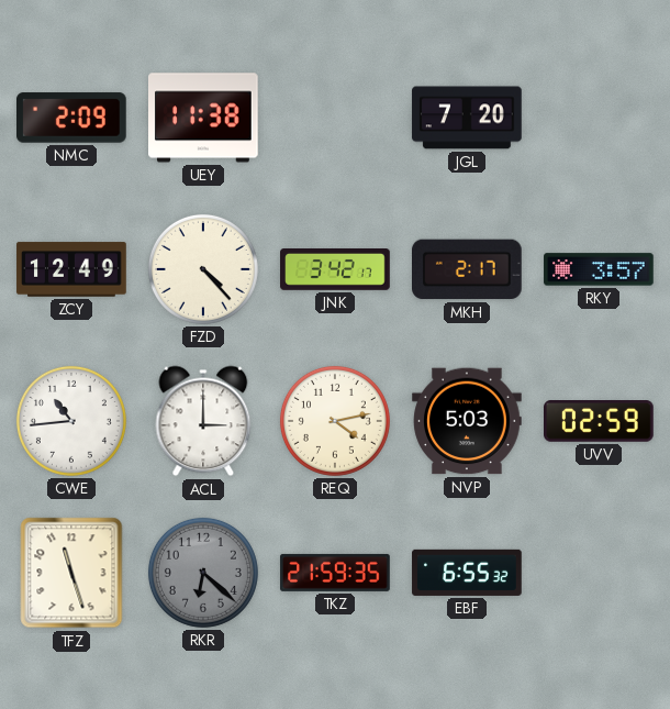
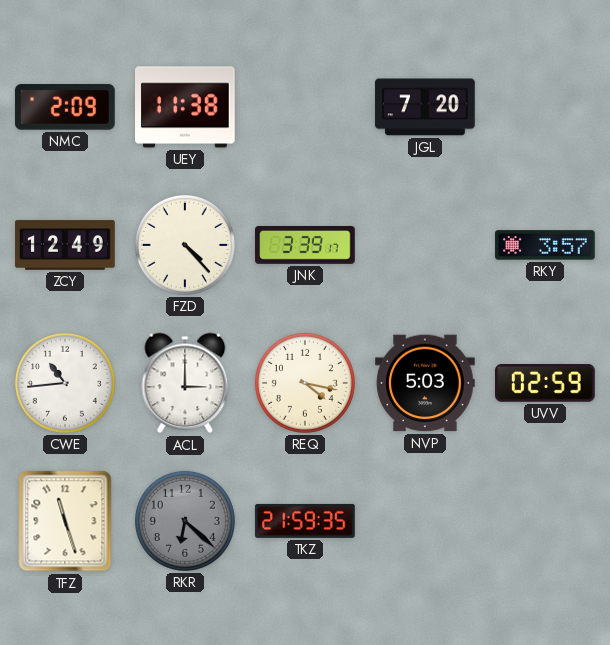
JNK: 3:42 -> 3:39 (305, 246)
MKH: 2:17 -> none (468, 269)
REQ: 4:13 -> 4:17 (305, 383)
EBF: 6:55 -> none (467, 573)
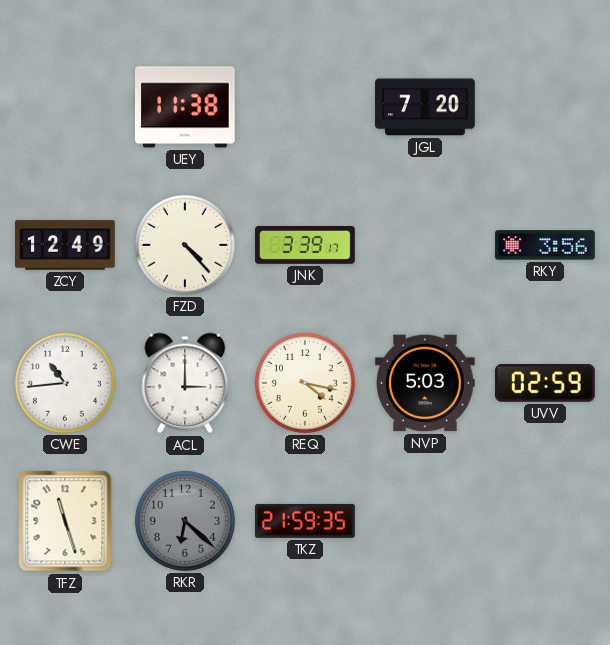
NMC: 2:09 -> none (66, 107)
RKY: 3:57 -> 3:56 (545, 245)
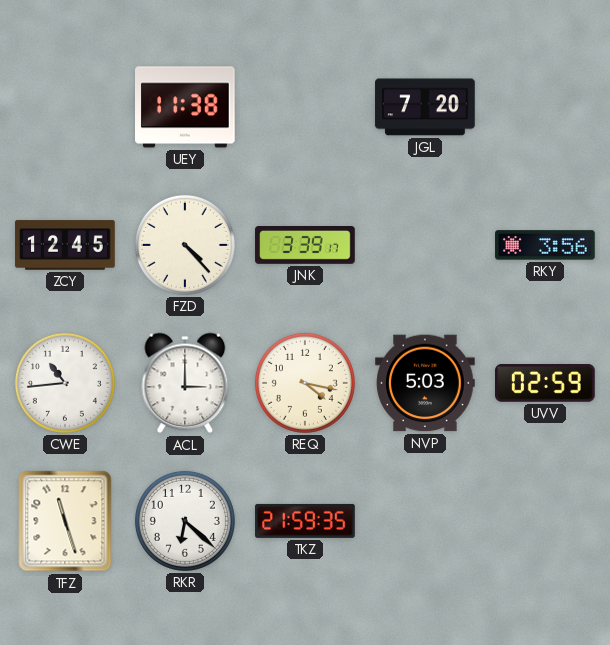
ZCY: 12:49 -> 12:45 (65, 245)
RKR dial: grey -> white (185, 521)
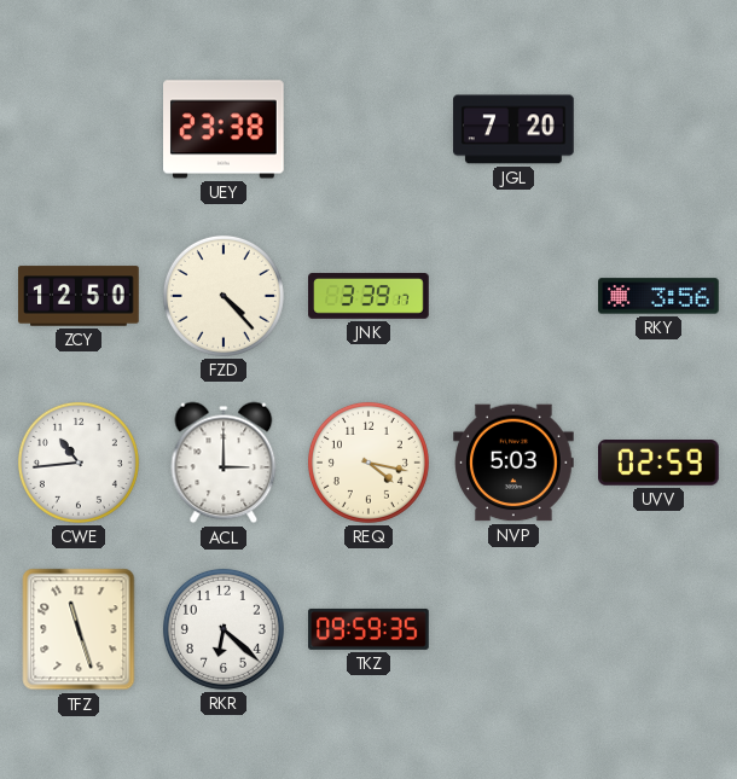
UEY: 11:38 -> 23:38 (225, 129)
ZCY: 12:45 -> 12:50 (79, 296)
TKZ: 21:59 -> 09:59 (368, 629)
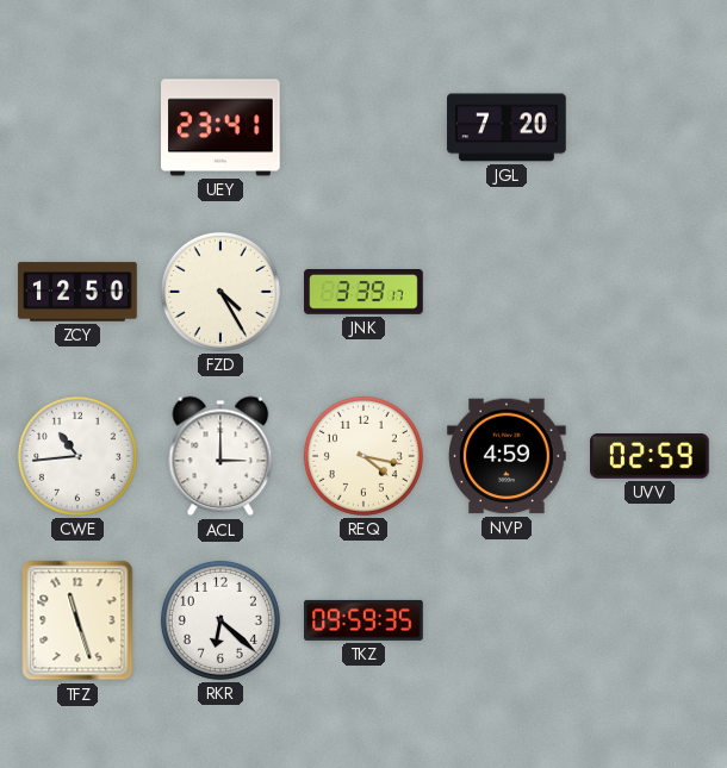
UEY: 23:38 -> 23:41 (222, 127)
FZD: 4:23 -> 4:25 (220, 292)
RKY: 3:56 -> none (658, 296)
NVP: 5:03 -> 4:59 (507, 456)
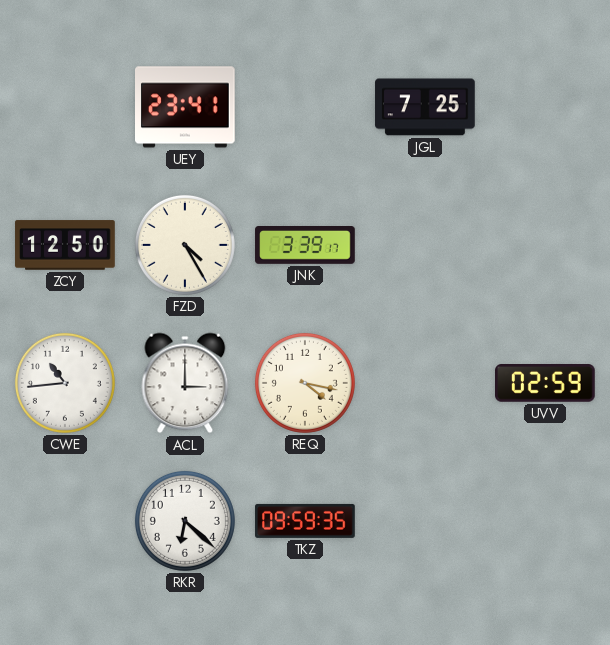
JGL: 7:20 -> 7:25 (425, 107)
NVP: 4:59 -> none (507, 456)
TFZ: 11:27 -> none (77, 620)
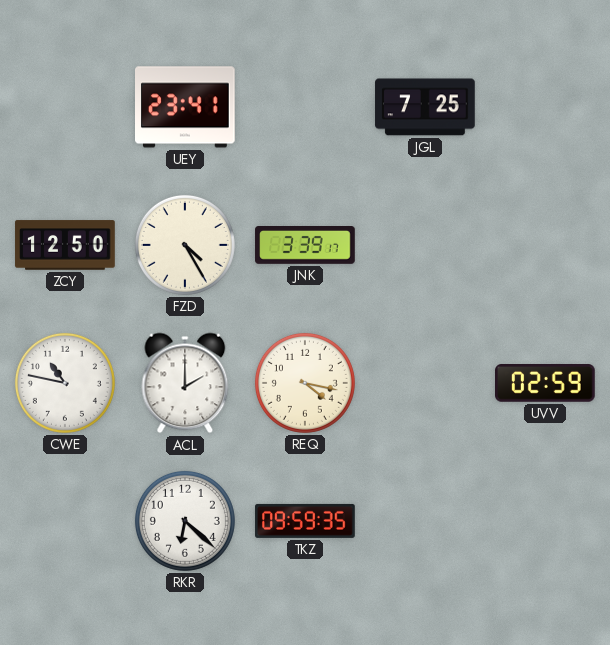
CWE: 10:44 -> 10:47 (65, 383)
ACL: 3:00 -> 2:00 (185, 383)
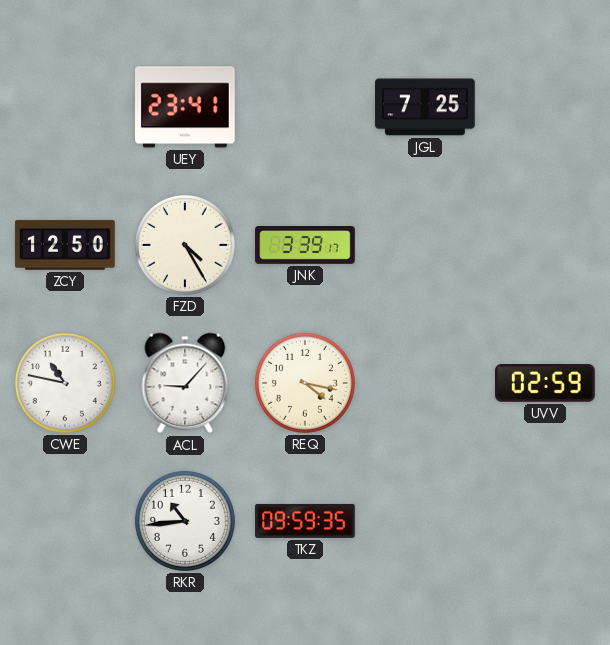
ACL: 2:00 -> 9:07 (185, 383)
RKR: 6:22 -> 10:44 (185, 521)
